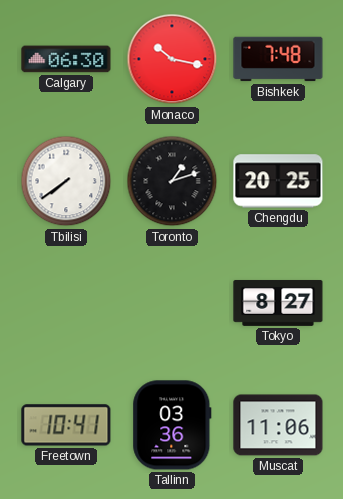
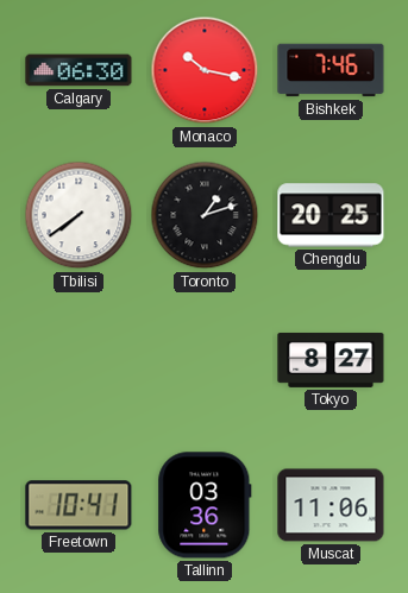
Bishkek: 7:48 -> 7:46 (331, 70)
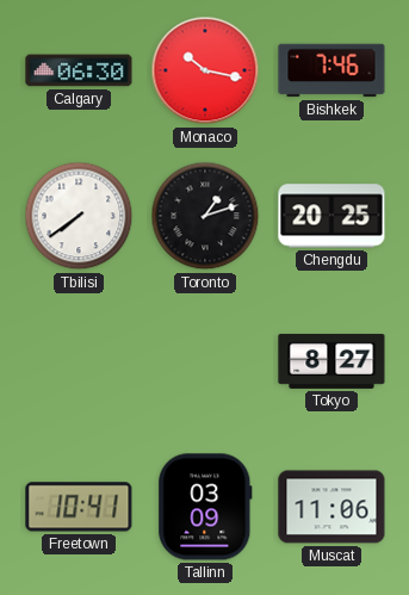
Tallinn: 03:36 -> 03:09 (205, 507)
